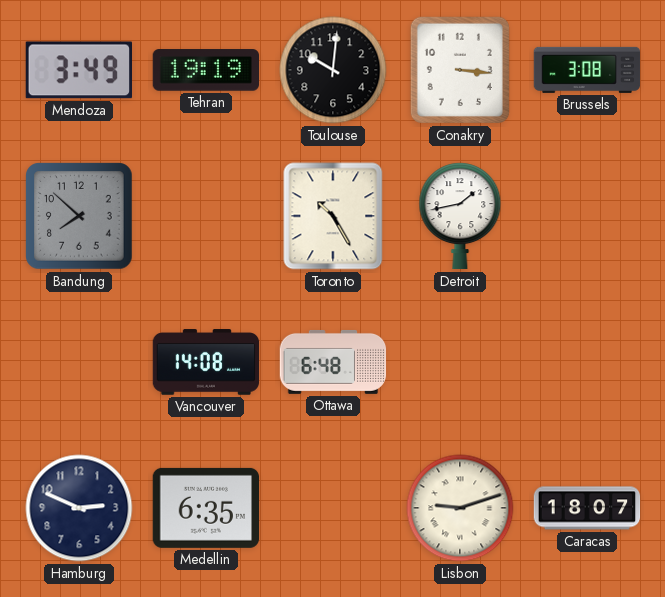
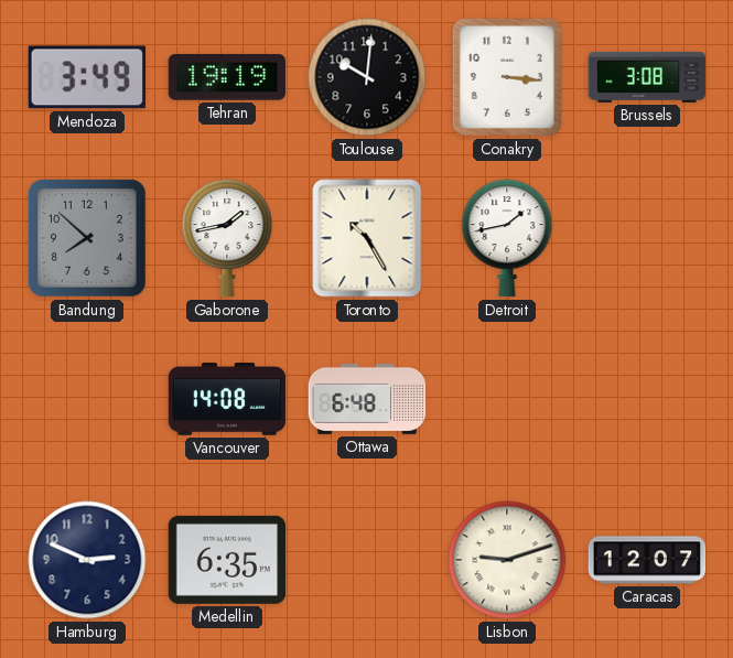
Gaborone: none -> 1:43 (227, 238)
Caracas: 18:07 -> 12:07 (647, 560)
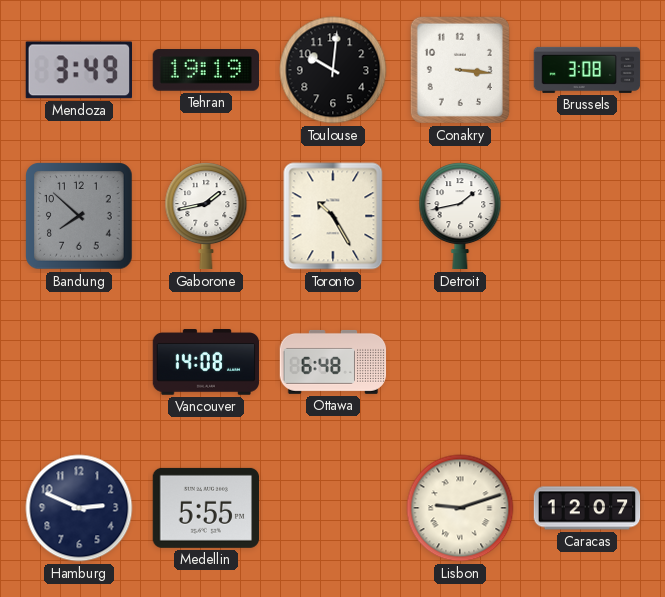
Medellin: 6:35 -> 5:55 (205, 508)
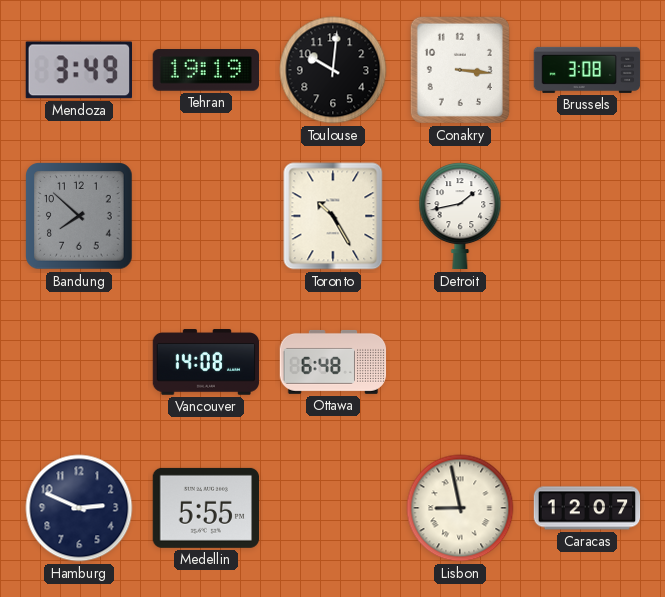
Gaborone: 1:43 -> none (206, 216)
Lisbon: 9:12 -> 8:58 (460, 508)
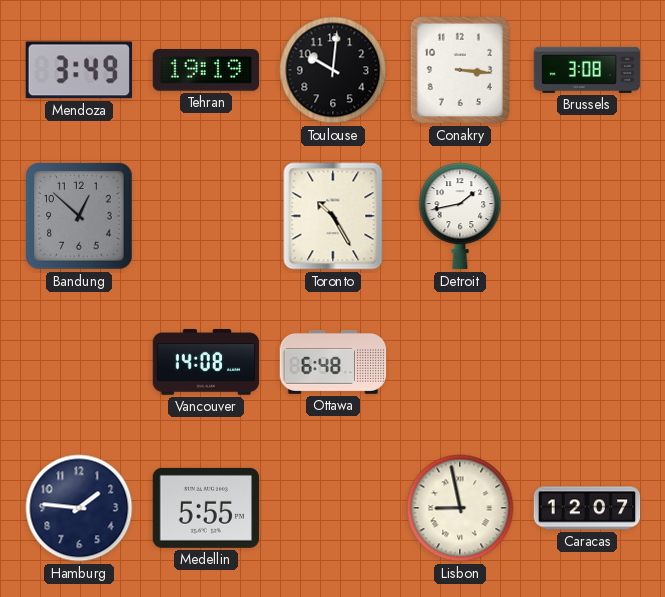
Bandung: 7:52 -> 12:52 (79, 216)
Hamburg: 2:49 -> 1:46 (79, 508)
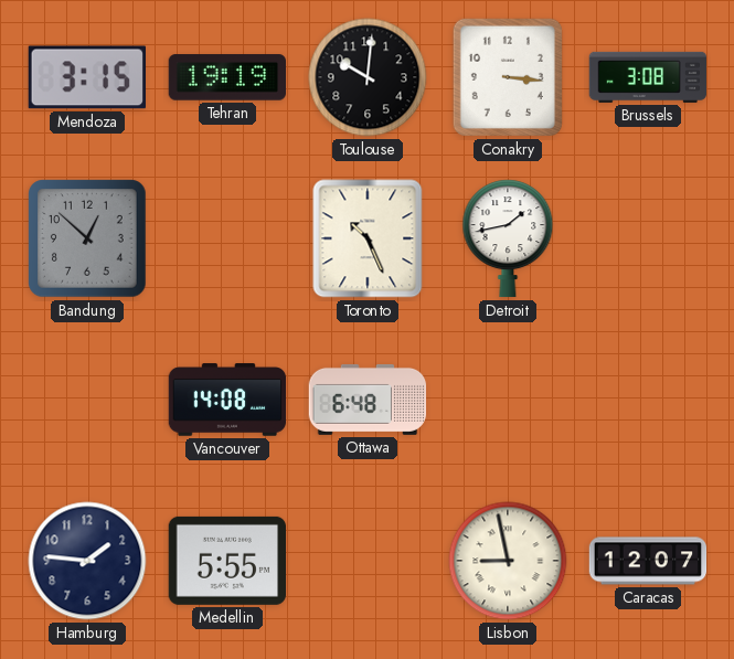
Mendoza: 3:49 -> 3:15 (86, 77)
Toronto: 10:25 -> 10:26 (368, 238)
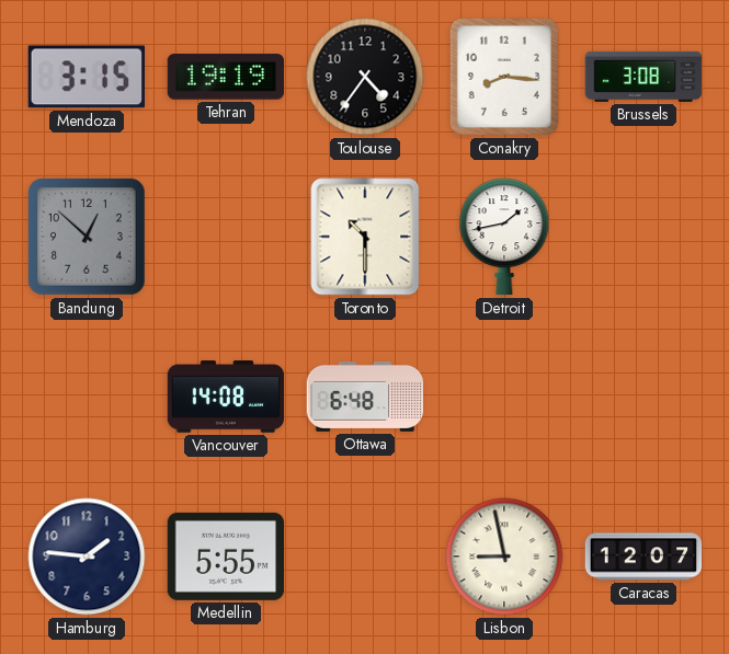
Toulouse: 10:01 -> 4:36 (365, 77)
Conakry: 3:16 -> 8:16 (504, 77)
Toronto: 10:26 -> 10:30 (365, 237)
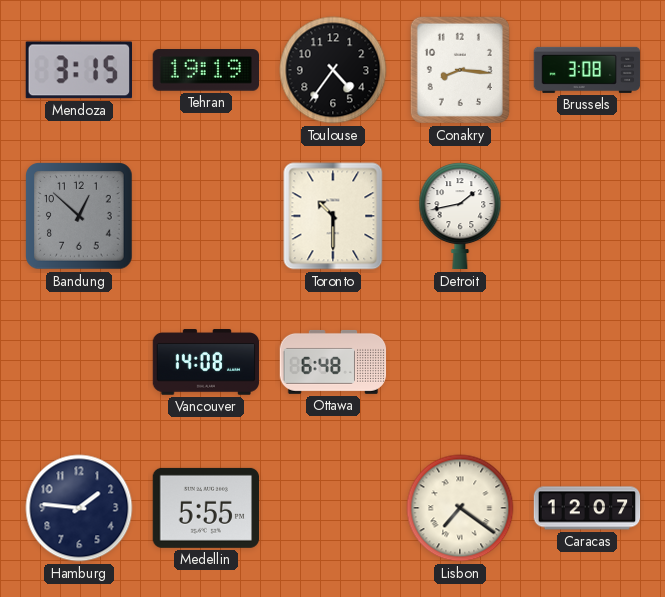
Lisbon: 8:58 -> 7:21 (460, 508)
